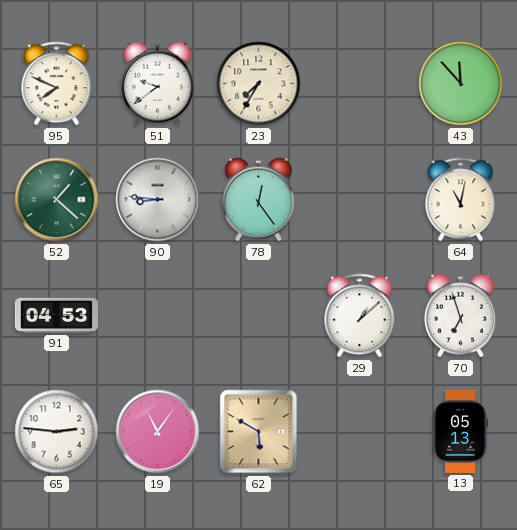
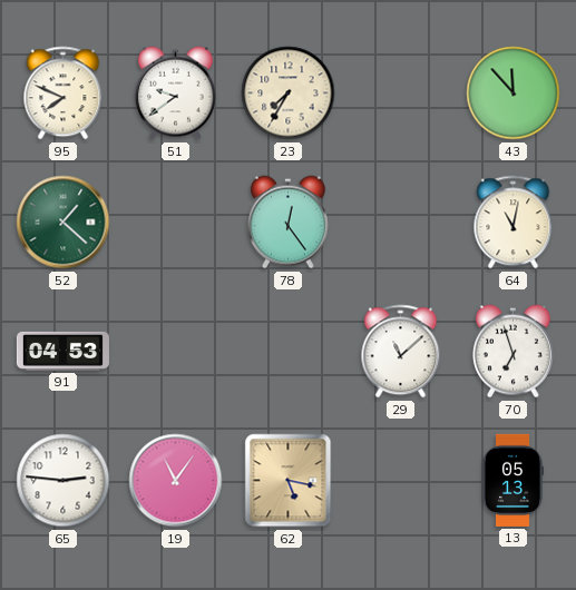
90: 8:46 -> none (158, 200)
29: 1:08 -> 11:08 (401, 352)
62: 5:50 -> 5:17 (289, 481)
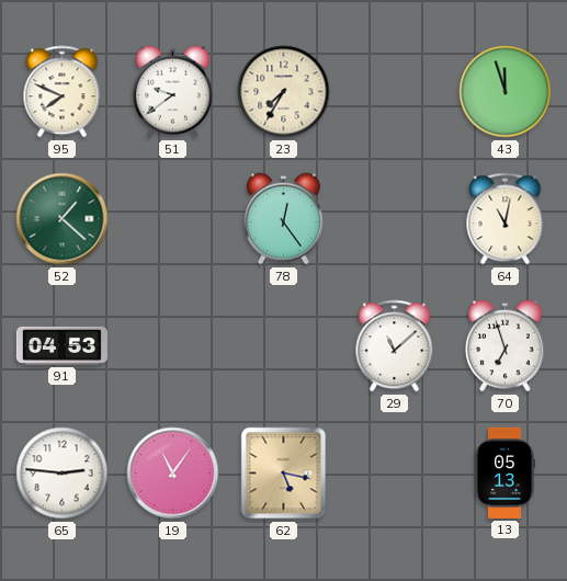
43: 11:53 -> 11:57 (506, 92)
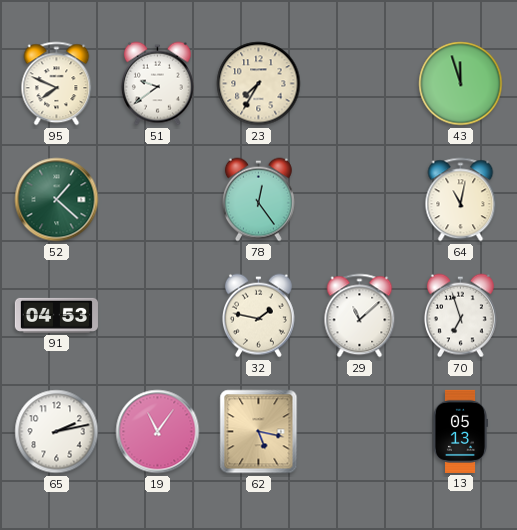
32: none -> 1:47 (258, 316)
65: 2:46 -> 2:13 (57, 432)
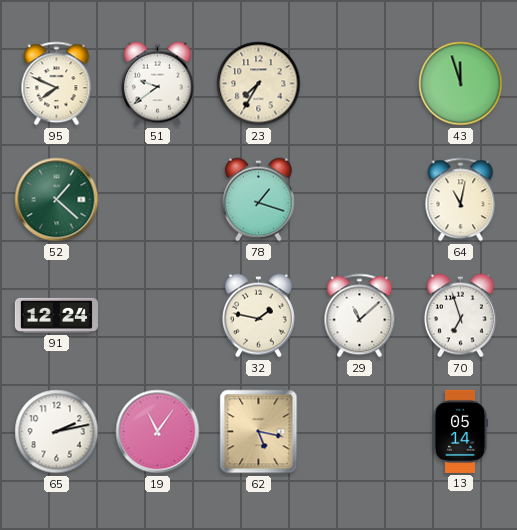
78: 12:24 -> 1:18 (258, 200)
91: 04:53 -> 12:24 (56, 315)
13: 05:13 -> 05:14 (460, 431)
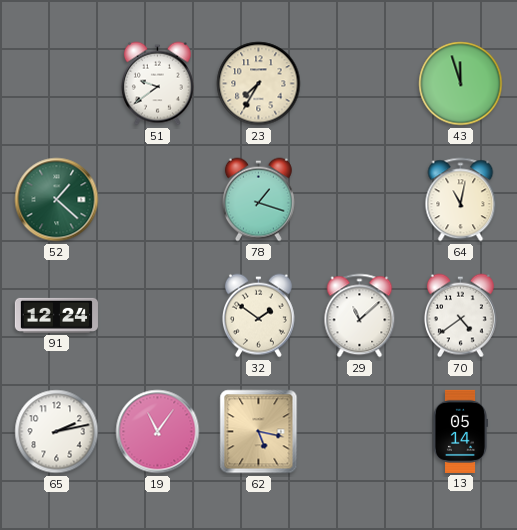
95: 7:49 -> none (57, 84)
32: 1:47 -> 1:51 (258, 316)
70: 6:57 -> 4:39 (460, 316)
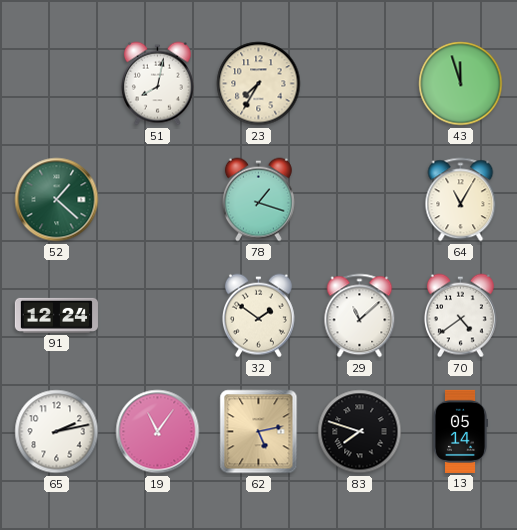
51: 9:39 -> 8:02 (157, 84)
64: 11:02 -> 11:05 (461, 200)
62: 5:17 -> 5:13 (259, 432)
83: none -> 7:48 (360, 432)
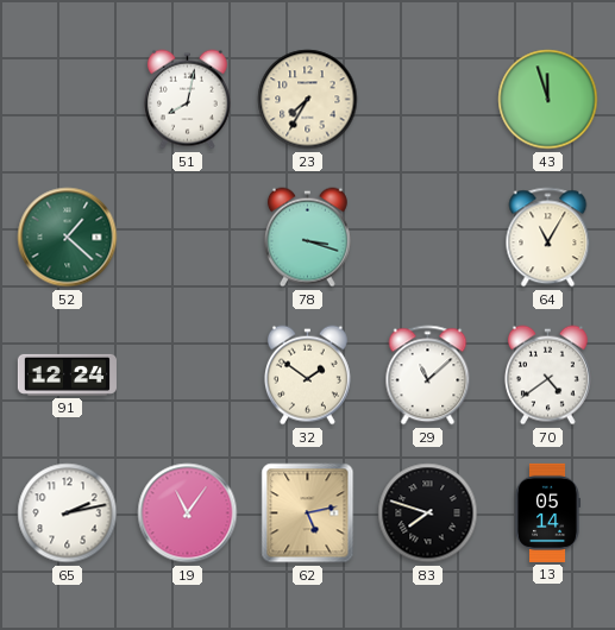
78: 1:18 -> 3:18 (307, 238)
